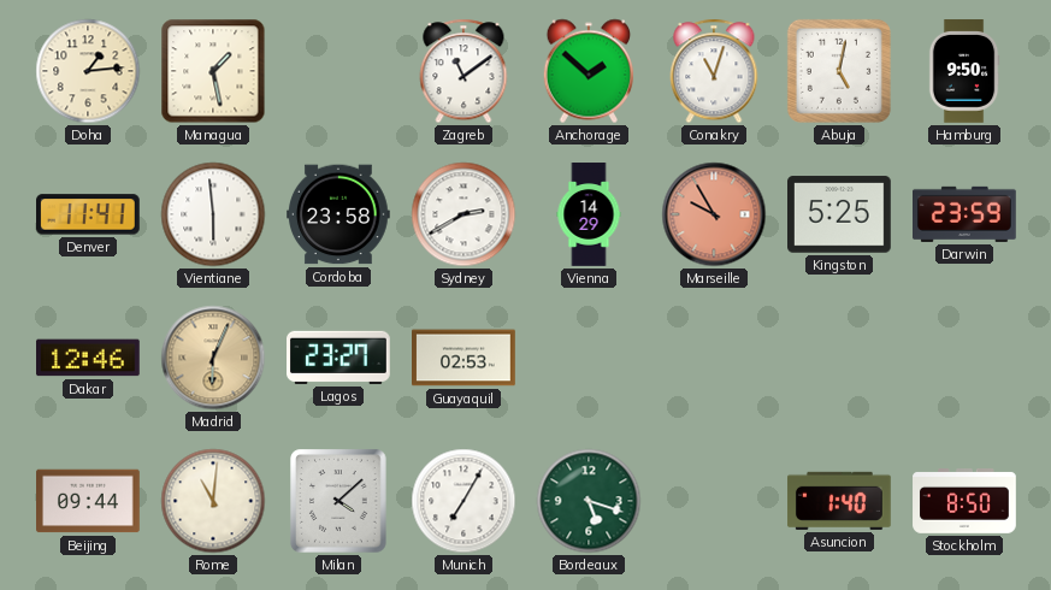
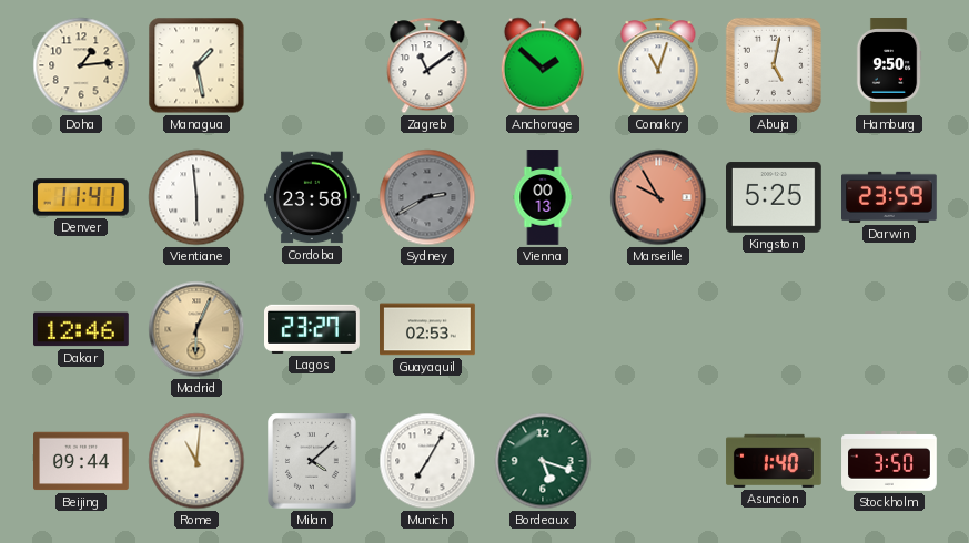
Sydney dial: white -> grey (427, 197)
Vienna: 14:29 -> 00:13 (543, 197)
Stockholm: 8:50 -> 3:50 (889, 462)
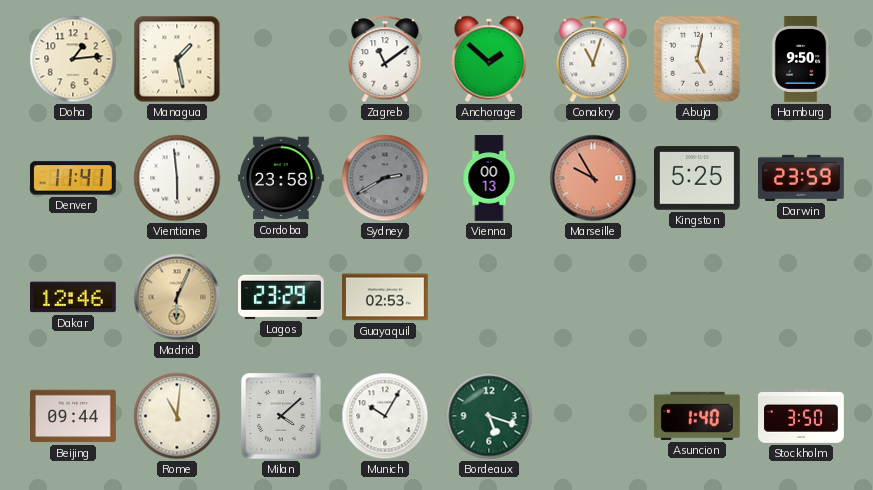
Lagos: 23:27 -> 23:29 (282, 297)
Munich: 7:05 -> 10:05 (385, 416)
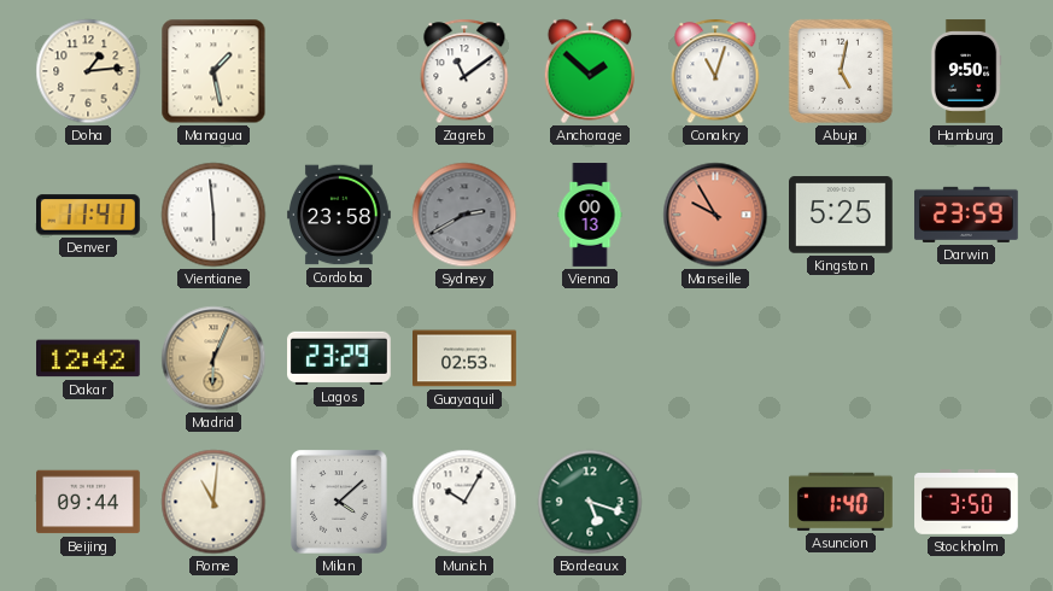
Dakar: 12:46 -> 12:42 (89, 358)
